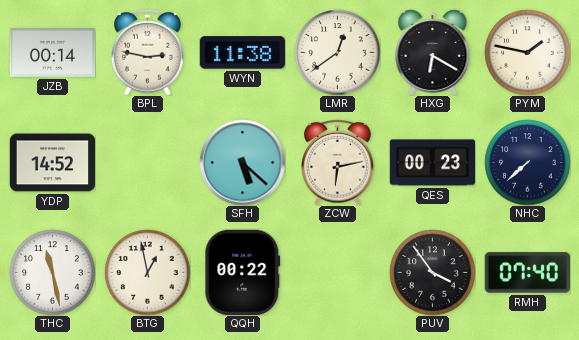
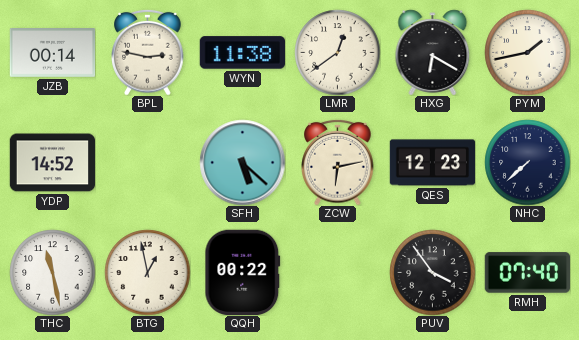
PYM: 1:47 -> 1:43 (527, 52)
QES: 00:23 -> 12:23 (432, 163)
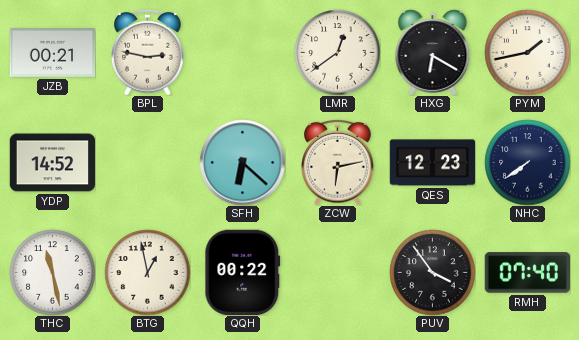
JZB: 00:14 -> 00:21 (52, 53)
WYN: 11:38 -> none (242, 53)
SFH: 5:22 -> 6:22 (242, 162)
NHC: 7:38 -> 7:39 (527, 162)
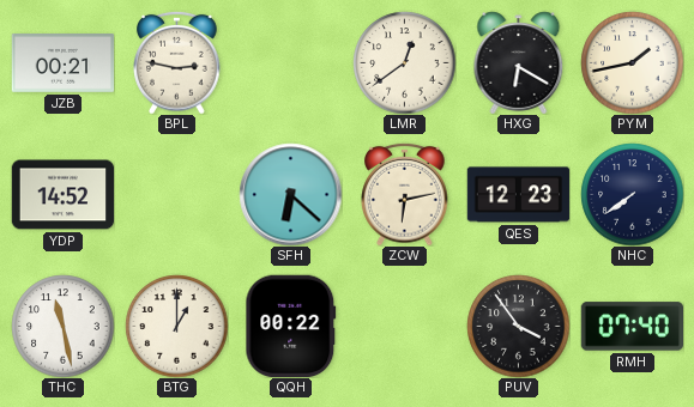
BTG: 12:58 -> 1:00 (176, 326)
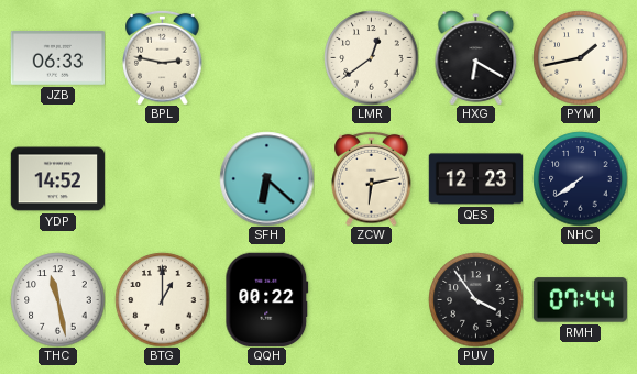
JZB: 00:21 -> 06:33 (57, 58)
RMH: 07:40 -> 07:44 (580, 300)
